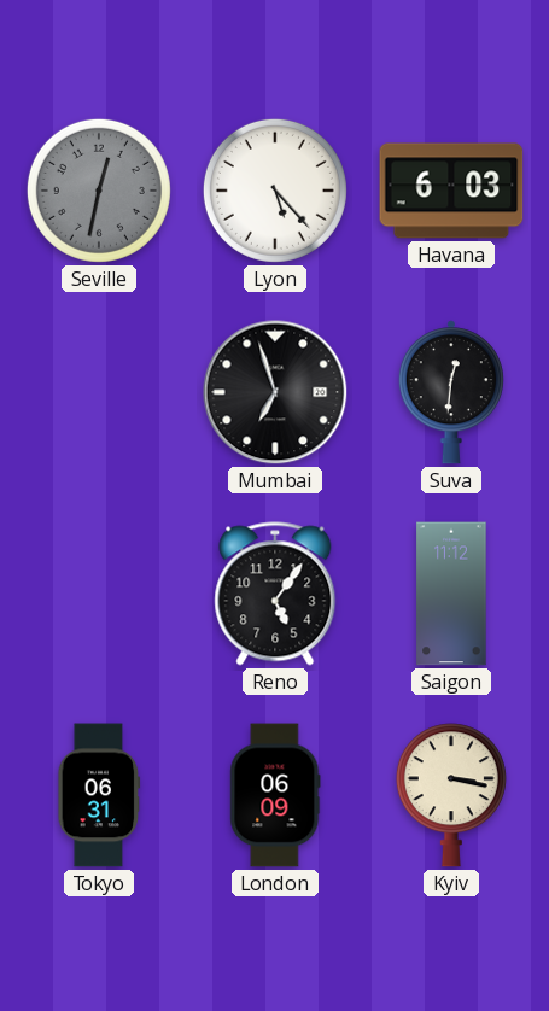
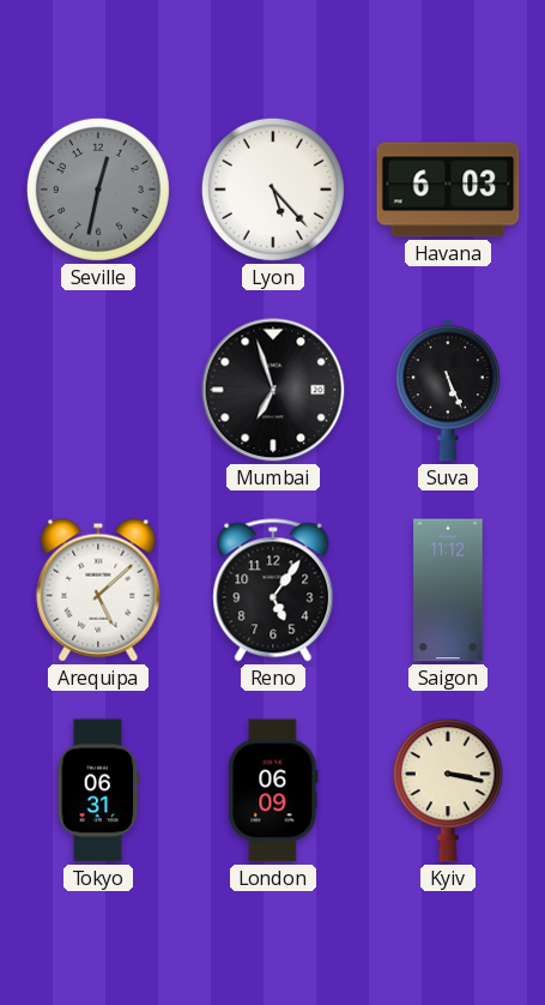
Suva: 12:31 -> 5:26 (448, 390)
Arequipa: none -> 5:08 (98, 590)
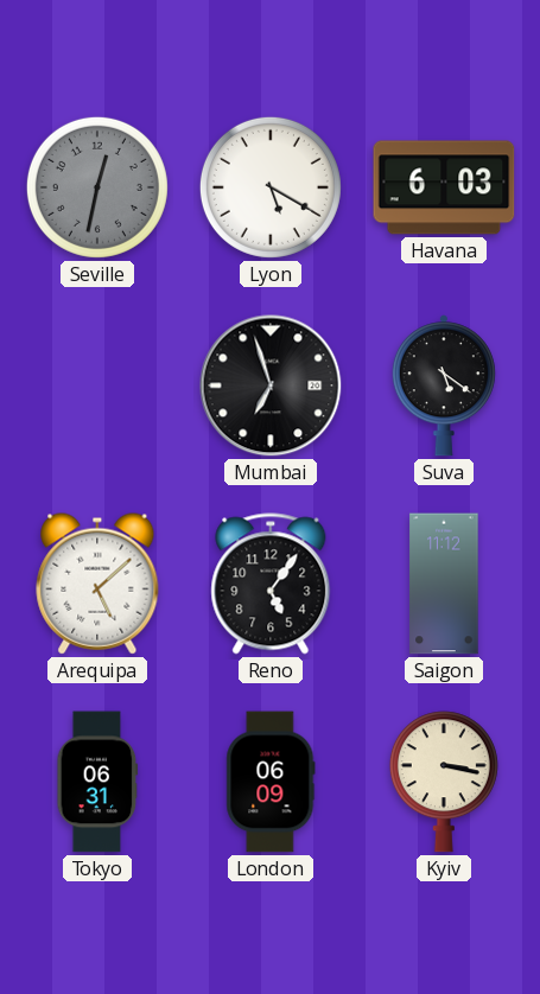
Lyon: 5:23 -> 5:20 (271, 187)
Suva: 5:26 -> 5:21 (444, 386)
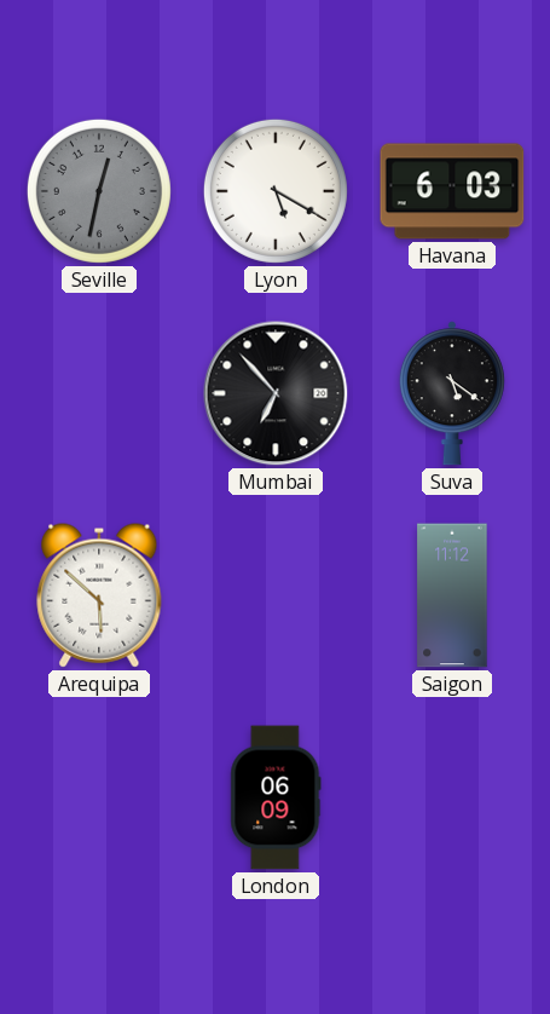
Mumbai: 6:57 -> 6:53 (276, 393)
Arequipa: 5:08 -> 5:52 (99, 595)
Reno: 5:06 -> none (271, 584)
Tokyo: 06:31 -> none (97, 782)
Kyiv: 3:17 -> none (444, 782)
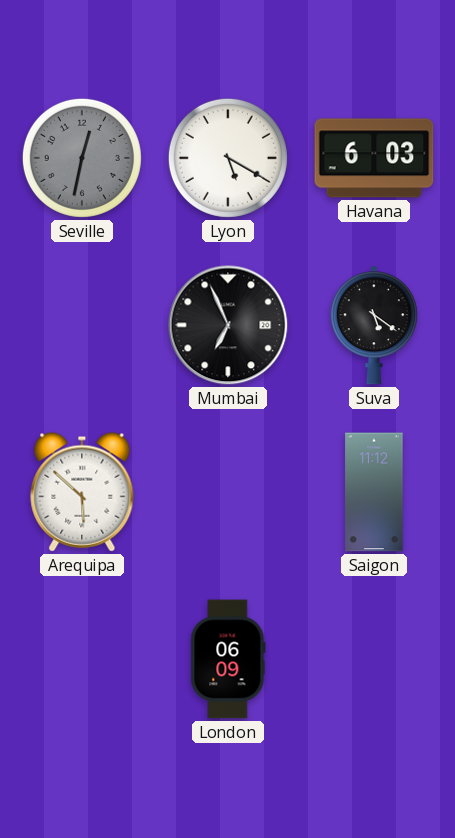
Mumbai: 6:53 -> 6:56 (228, 325)
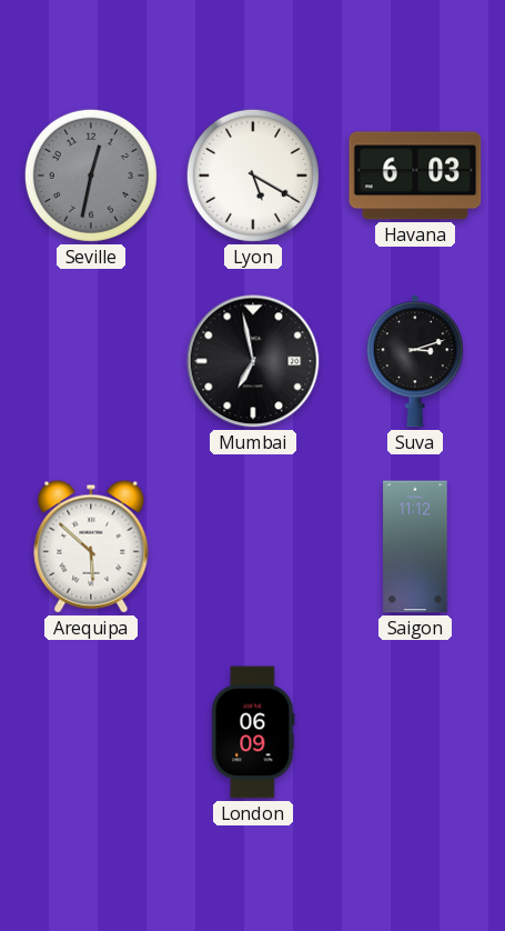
Mumbai: 6:56 -> 6:58 (253, 361)
Suva: 5:21 -> 3:12 (415, 361)
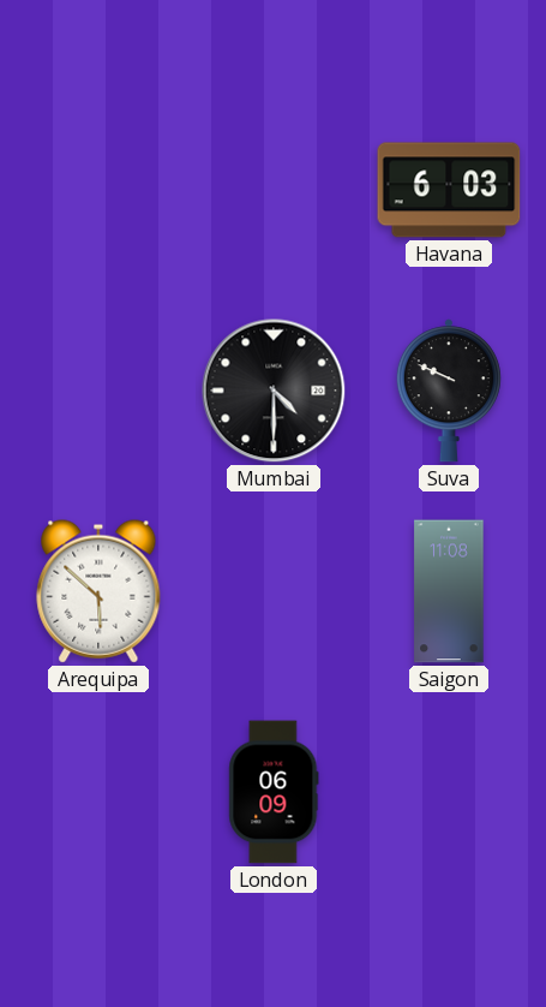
Seville: 12:32 -> none (91, 176)
Lyon: 5:20 -> none (253, 176)
Mumbai: 6:58 -> 4:30 (274, 391)
Suva: 3:12 -> 9:49 (449, 391)
Saigon: 11:12 -> 11:08 (449, 591)
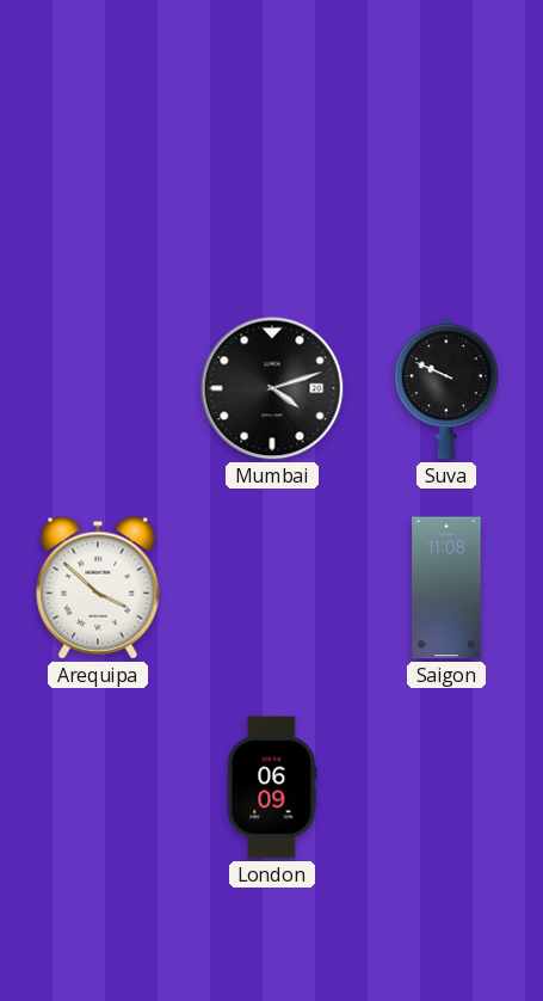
Havana: 6:03 -> none (449, 190)
Mumbai: 4:30 -> 4:12 (272, 388)
Arequipa: 5:52 -> 3:52 (98, 588)
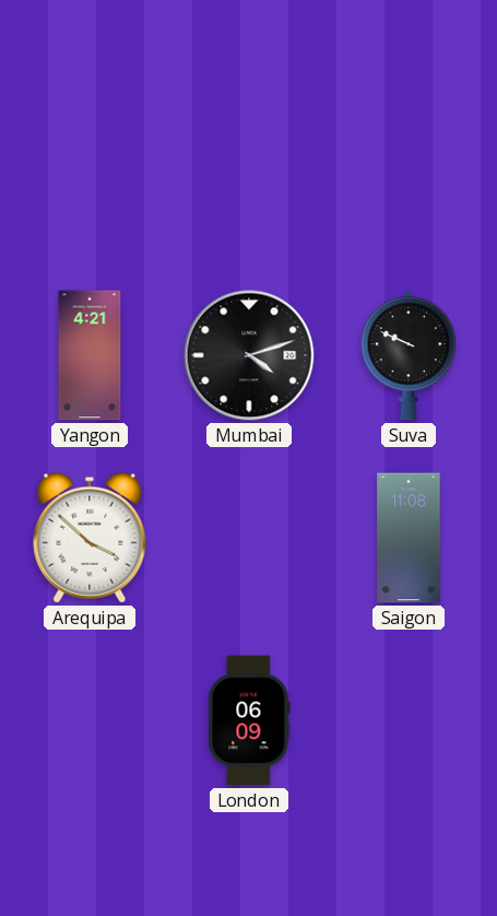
Yangon: none -> 4:21 (90, 355)
